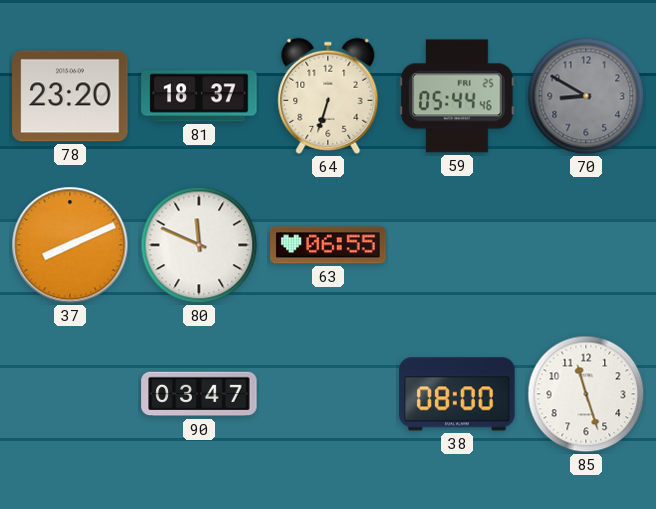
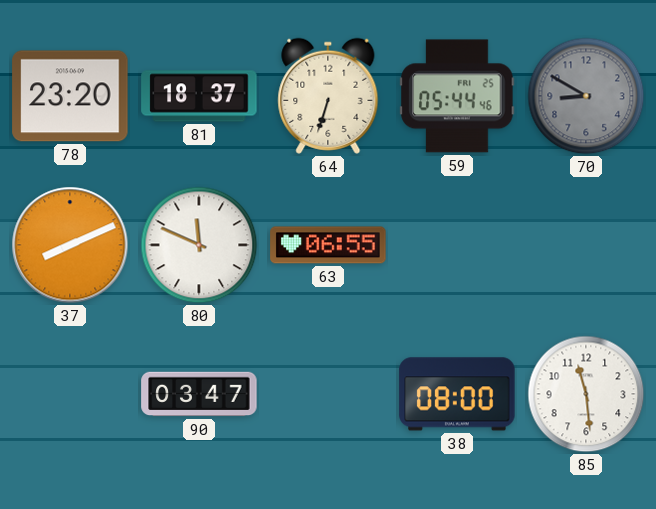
85: 11:27 -> 11:29 (586, 394)
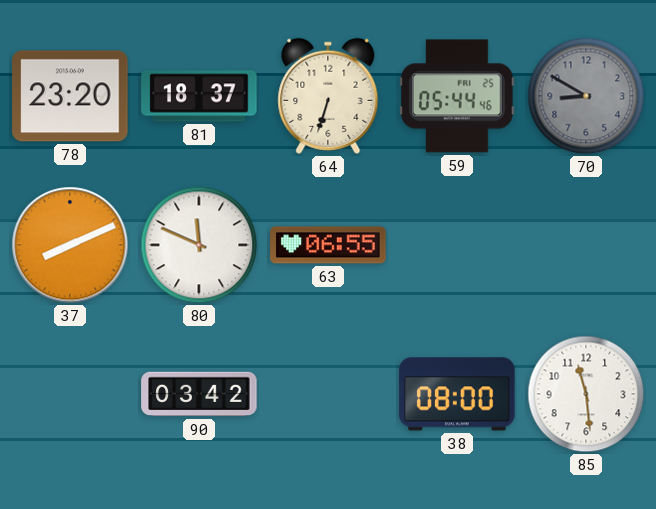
90: 03:47 -> 03:42 (199, 394)
